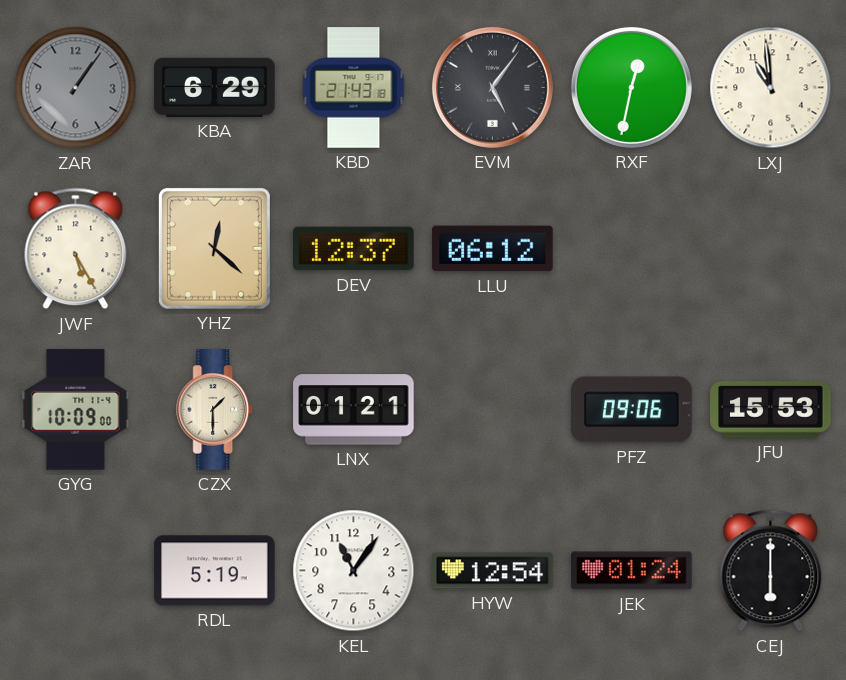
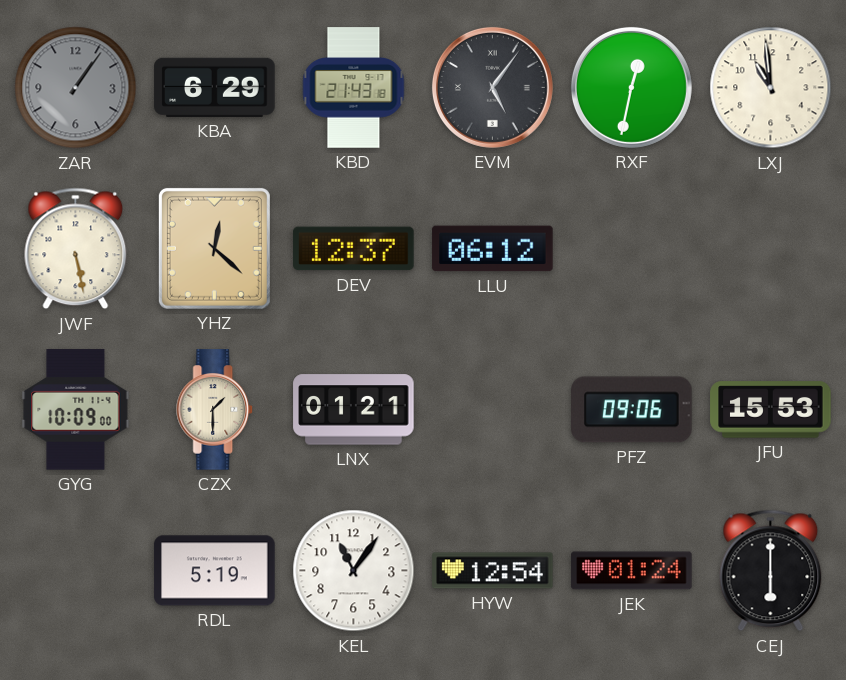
JWF: 5:25 -> 5:28 (76, 249)
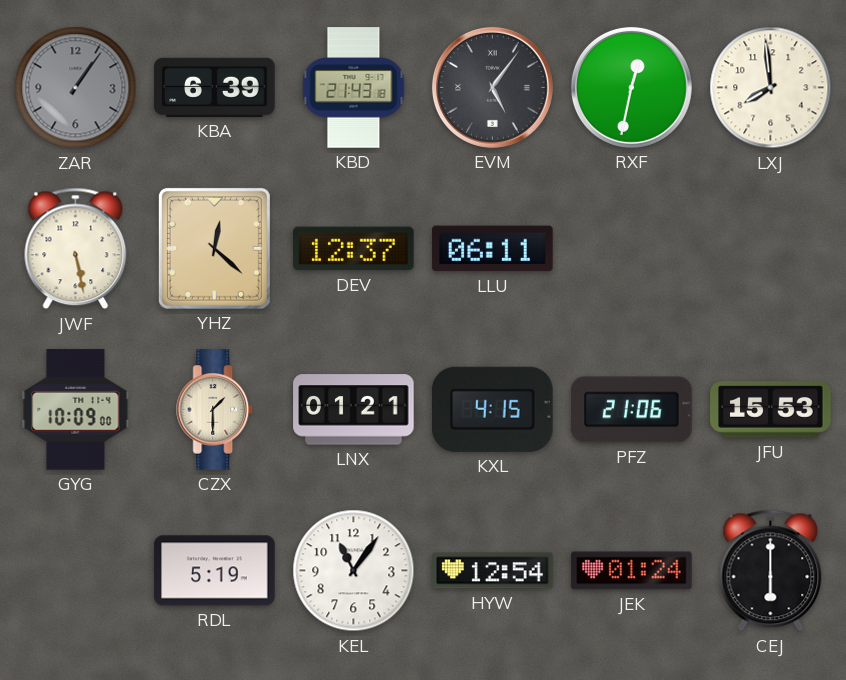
KBA: 6:29 -> 6:39 (215, 87)
LXJ: 10:59 -> 7:59 (771, 88)
LLU: 06:12 -> 06:11 (493, 249)
KXL: none -> 4:15 (493, 409)
PFZ: 09:06 -> 21:06 (632, 410)
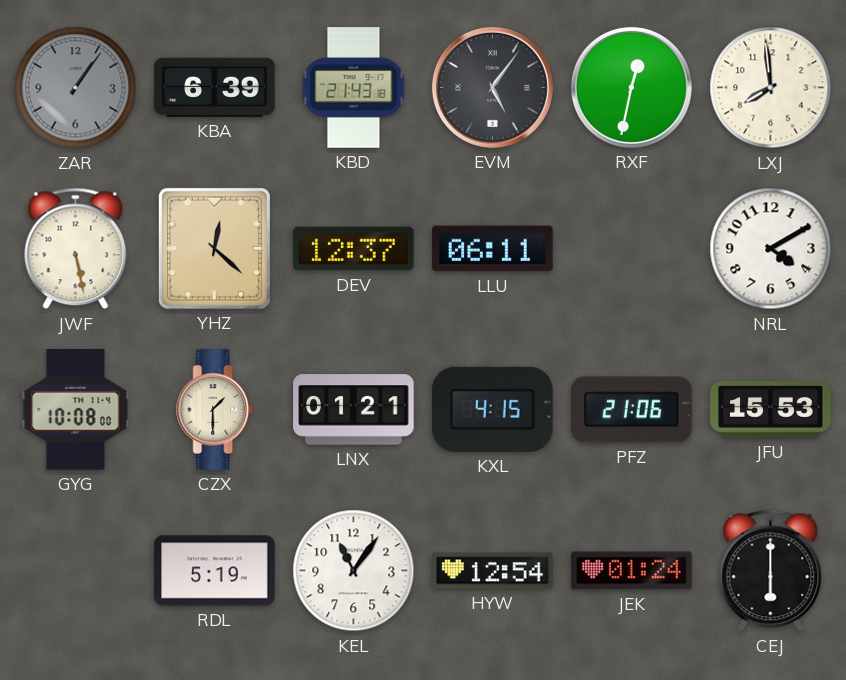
NRL: none -> 4:10 (771, 249)
GYG: 10:09 -> 10:08 (76, 410)
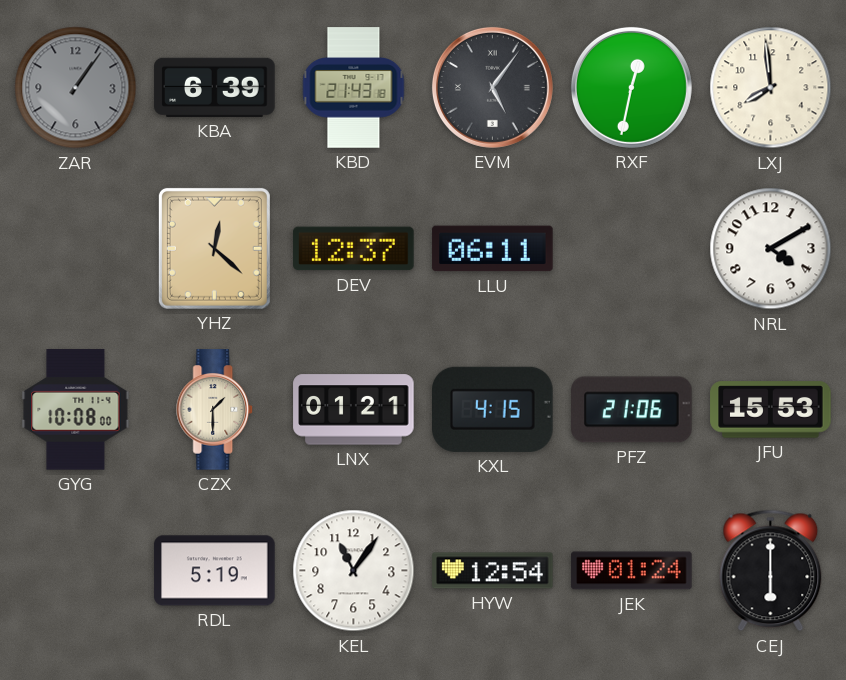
JWF: 5:28 -> none (76, 249)
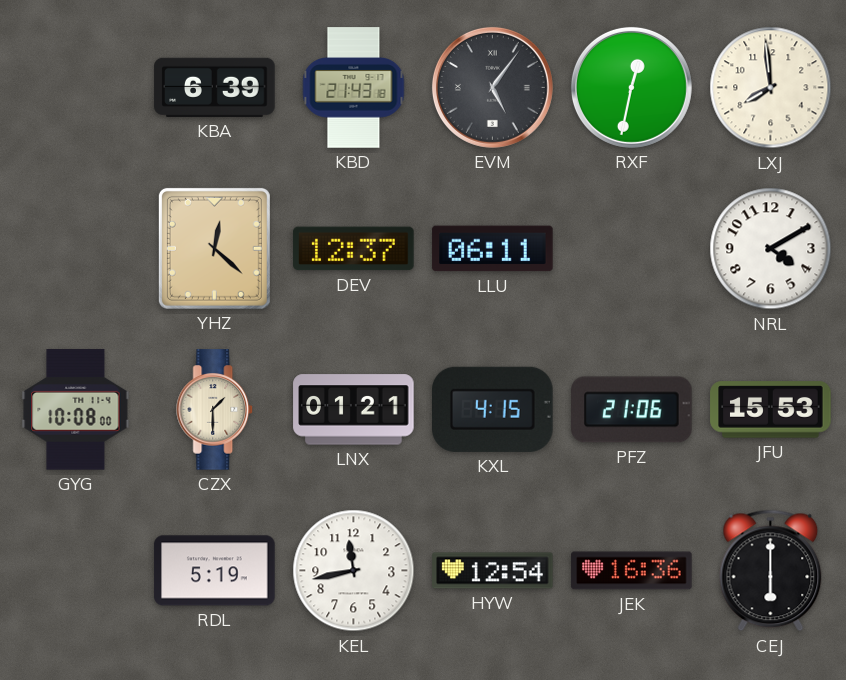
ZAR: 1:06 -> none (76, 88)
KEL: 11:06 -> 11:43 (354, 571)
JEK: 01:24 -> 16:36 (632, 571)
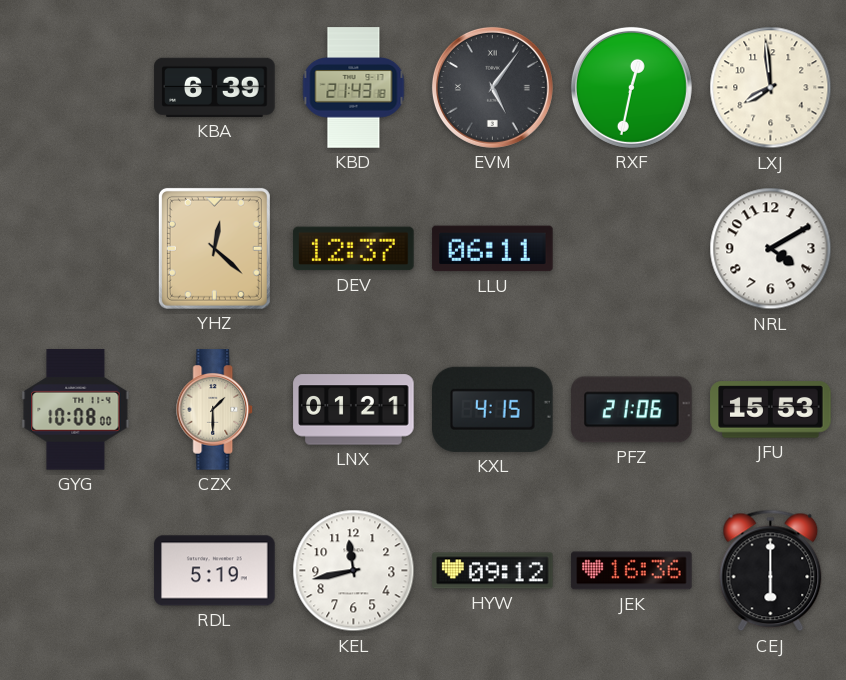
HYW: 12:54 -> 09:12 (493, 571)
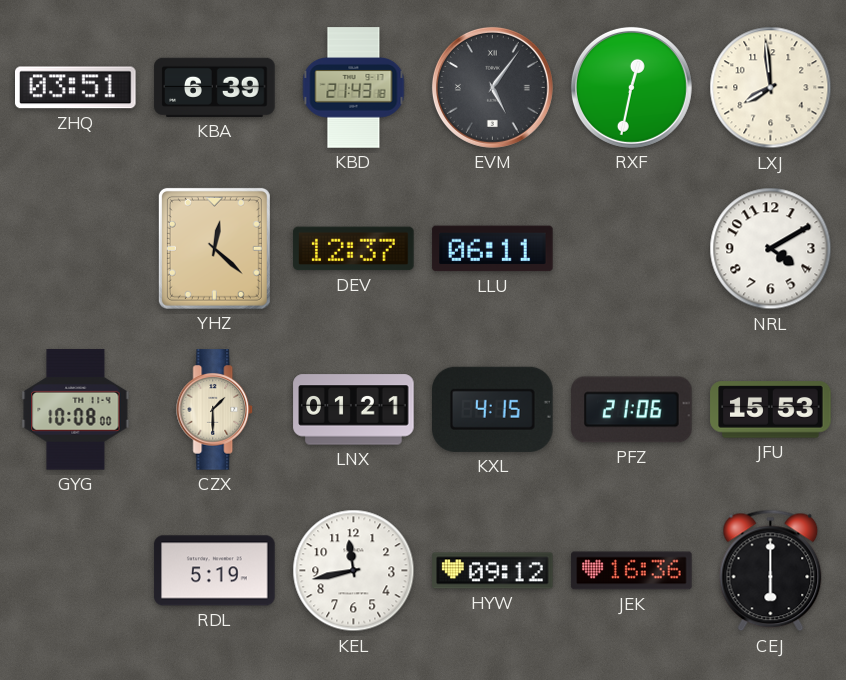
ZHQ: none -> 03:51 (76, 88)
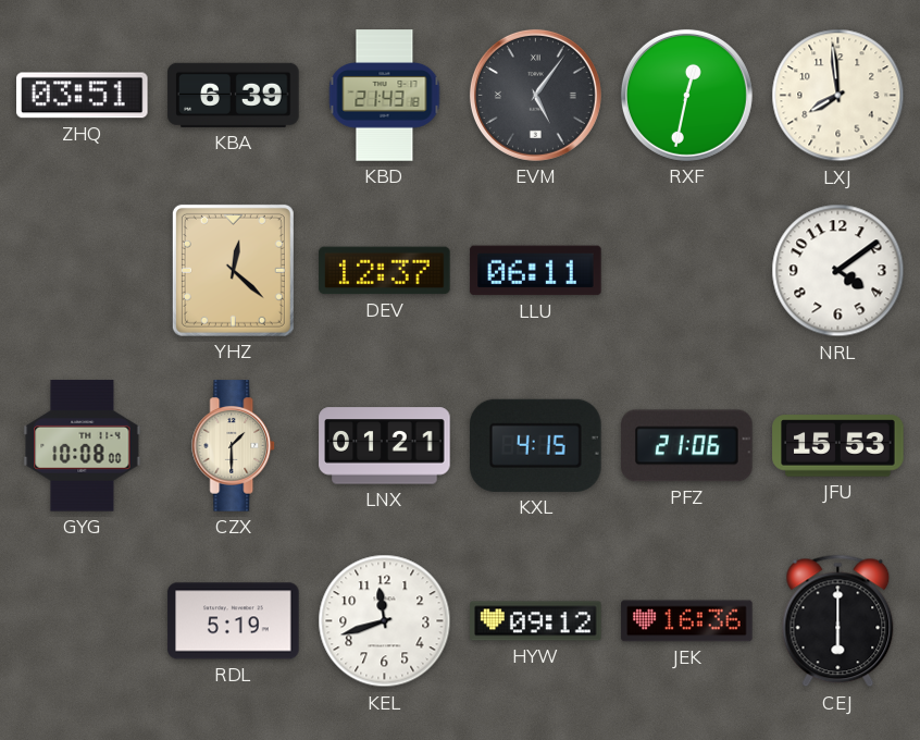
NRL: 4:10 -> 4:09 (838, 271)
KEL: 11:43 -> 11:42 (385, 621)
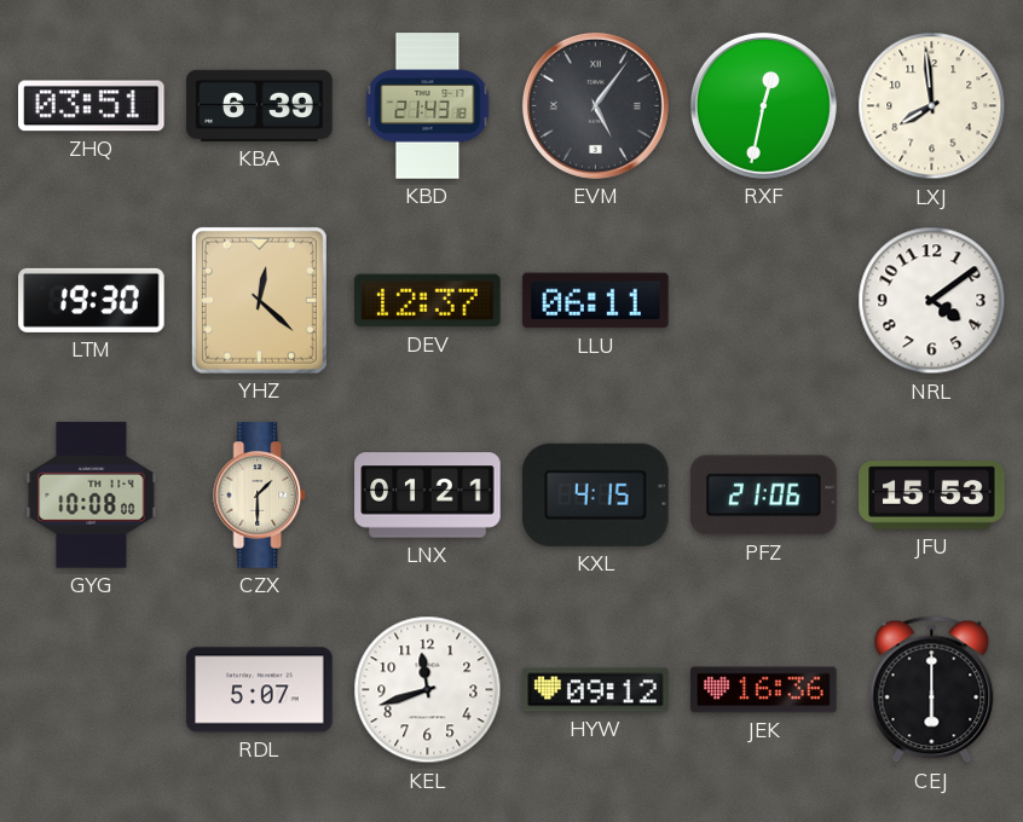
LTM: none -> 19:30 (92, 300)
RDL: 5:19 -> 5:07 (260, 690)
